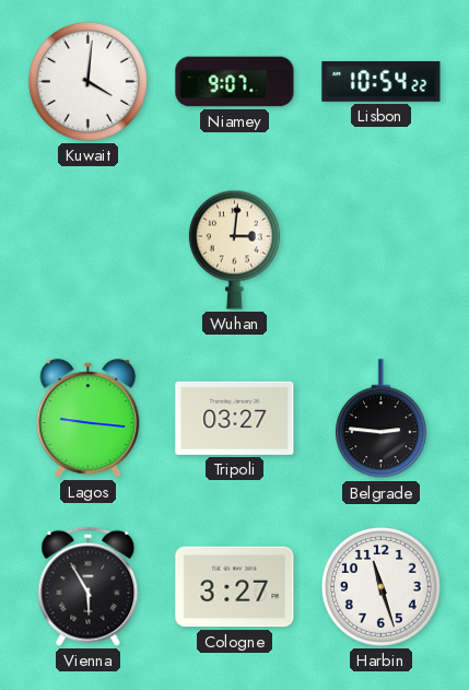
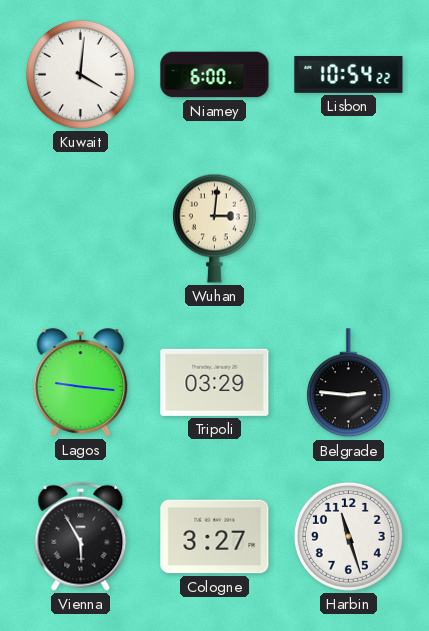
Niamey: 9:07 -> 6:00 (215, 75)
Tripoli: 03:27 -> 03:29 (215, 382)
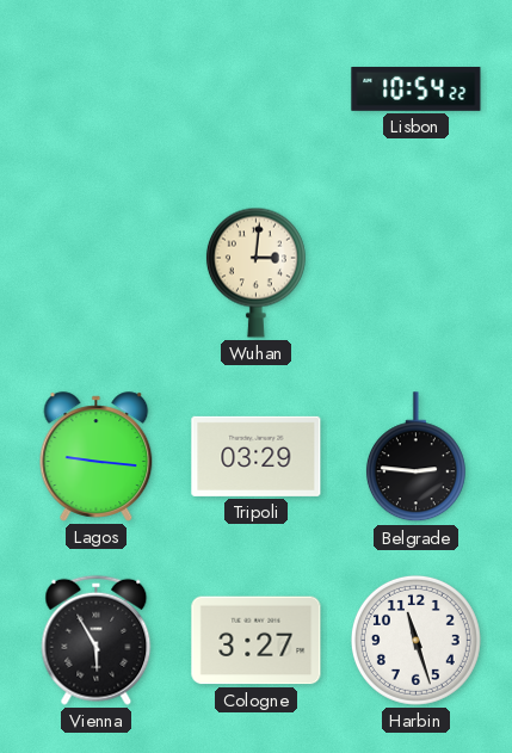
Kuwait: 4:01 -> none (80, 74)
Niamey: 6:00 -> none (215, 75)
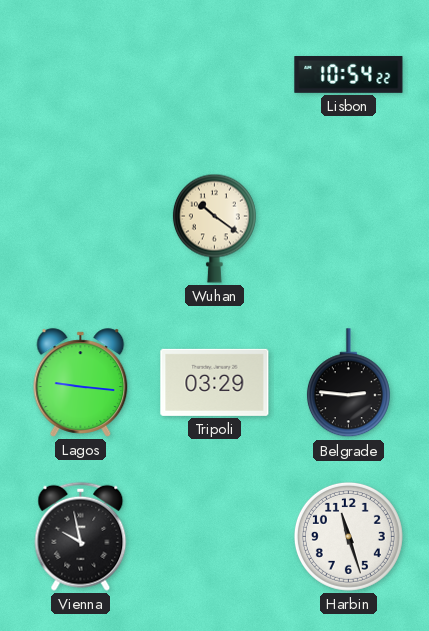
Wuhan: 3:01 -> 10:21 (214, 228)
Vienna: 5:55 -> 9:58 (81, 536)
Cologne: 3:27 -> none (257, 641)
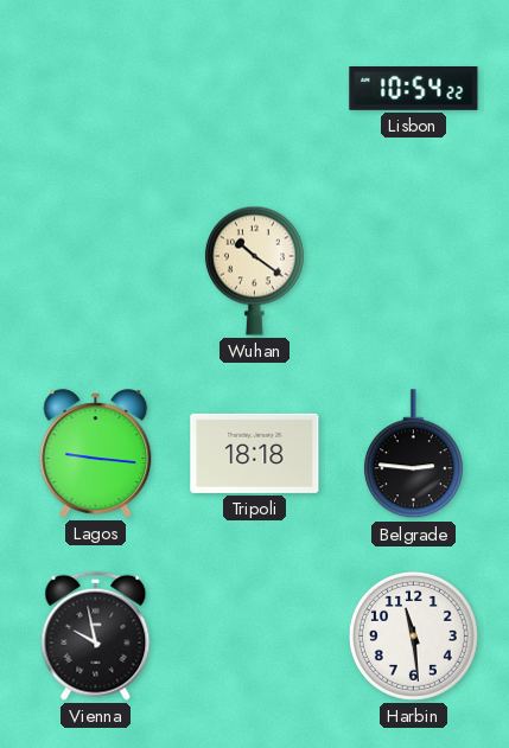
Tripoli: 03:29 -> 18:18 (255, 453)
Harbin: 11:27 -> 11:29 (413, 635)
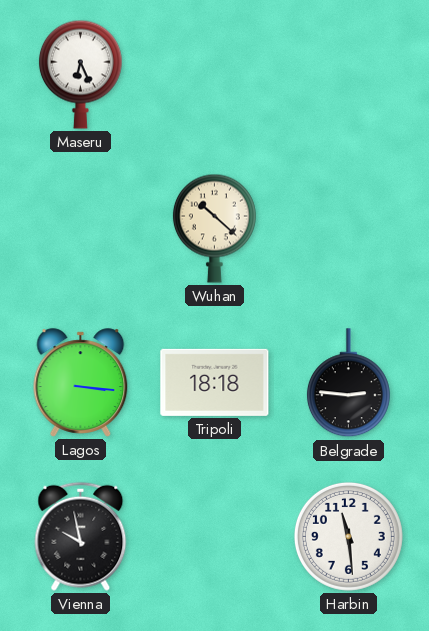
Maseru: none -> 6:26 (80, 74)
Lisbon: 10:54 -> none (414, 89)
Wuhan: 10:21 -> 10:22 (214, 228)
Lagos: 9:16 -> 3:16 (81, 383)
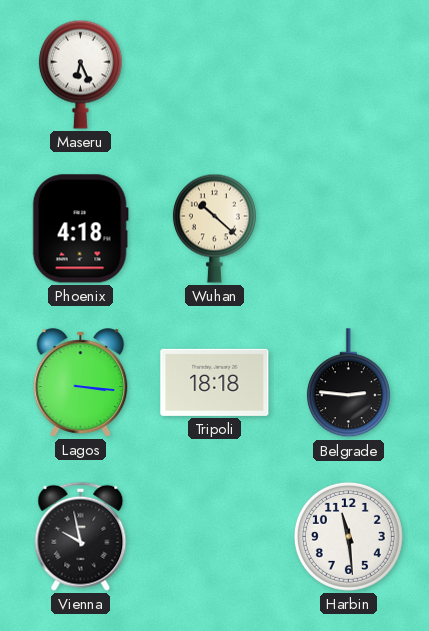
Phoenix: none -> 4:18 (80, 229)
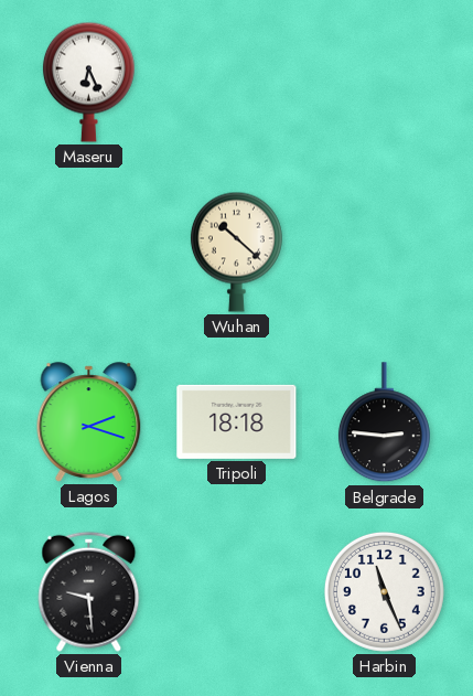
Phoenix: 4:18 -> none (80, 229)
Lagos: 3:16 -> 2:18 (89, 422)
Vienna: 9:58 -> 9:29 (89, 591)
Harbin: 11:29 -> 11:26 (384, 591)
